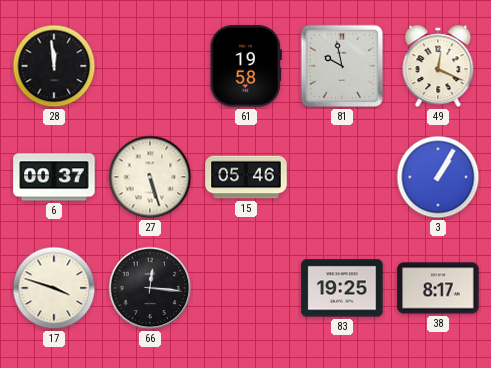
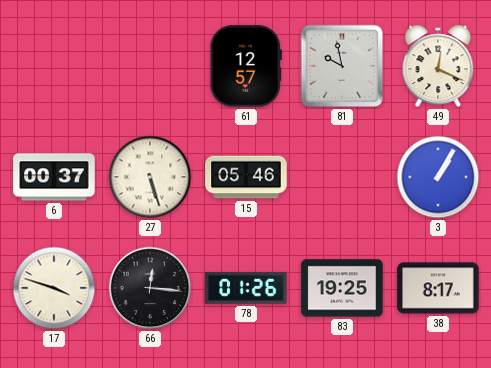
28: 11:59 -> none (54, 66)
61: 19:58 -> 12:57 (246, 66)
78: none -> 01:26 (246, 288)
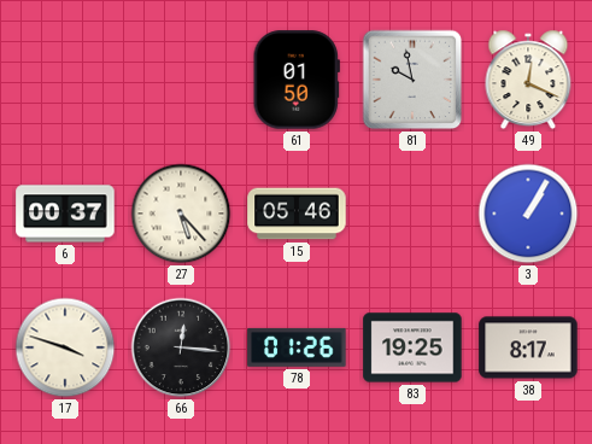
61: 12:57 -> 01:50 (297, 80)
27: 5:27 -> 5:23 (181, 214)
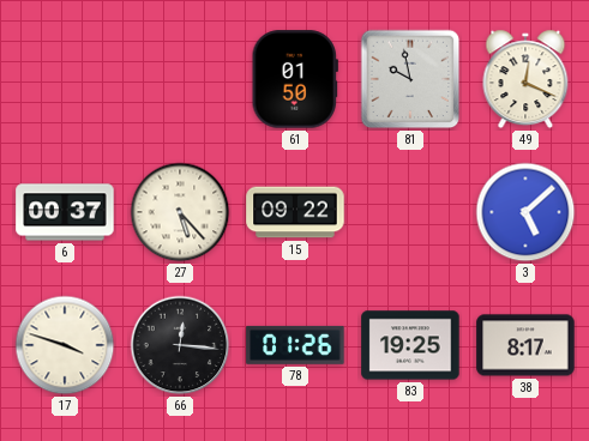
15: 05:46 -> 09:22 (295, 212)
3: 1:05 -> 5:08 (525, 212)
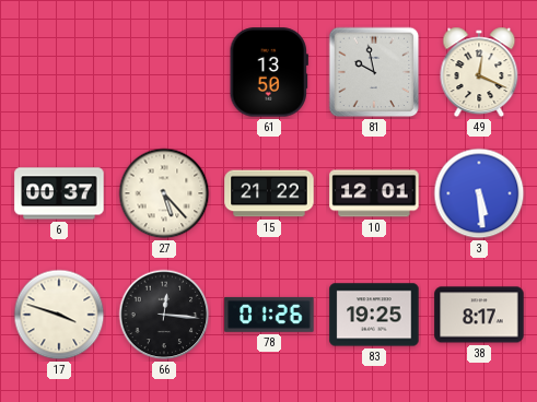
61: 01:50 -> 13:50 (269, 72)
15: 09:22 -> 21:22 (269, 193)
10: none -> 12:01 (374, 193)
3: 5:08 -> 5:29 (479, 193)
